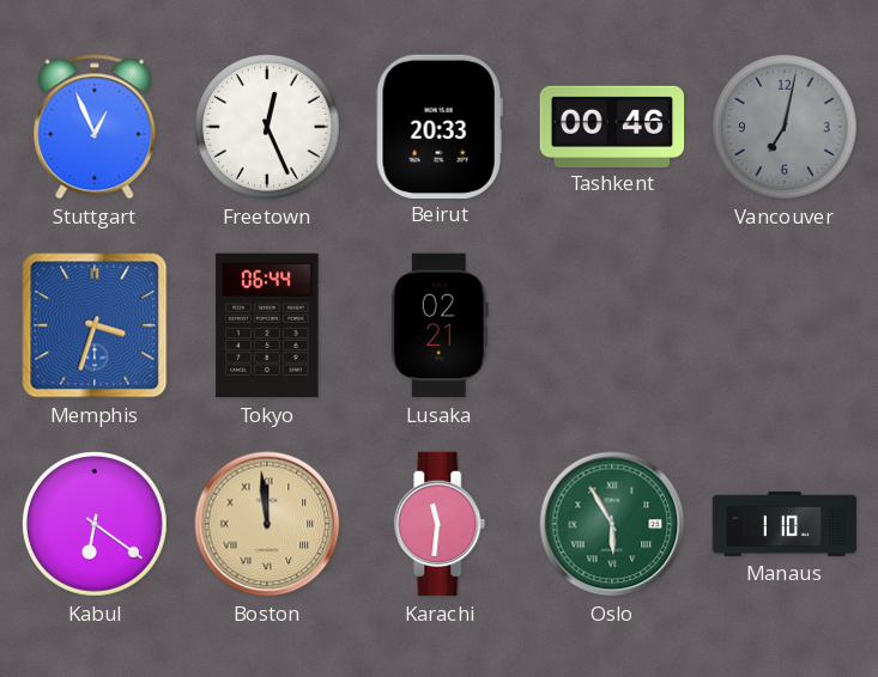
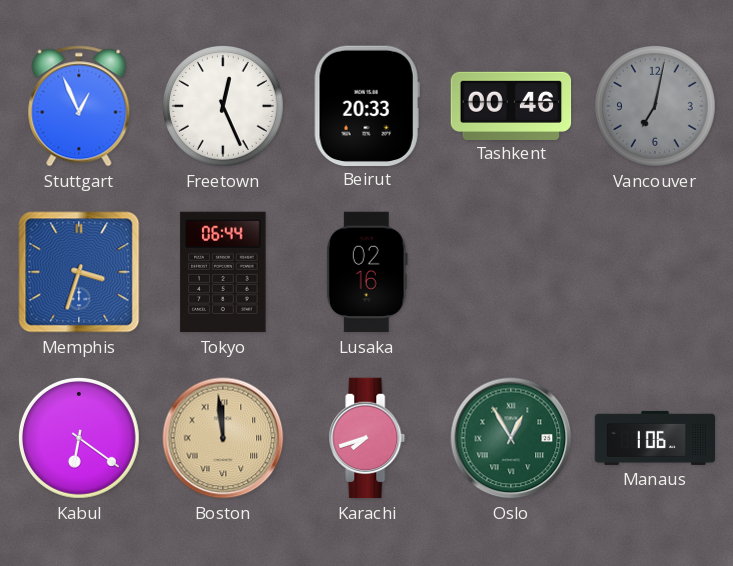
Lusaka: 02:21 -> 02:16 (367, 272)
Karachi: 11:31 -> 7:42 (367, 438)
Oslo: 5:55 -> 12:55 (511, 438)
Manaus: 1:10 -> 1:06 (655, 438)
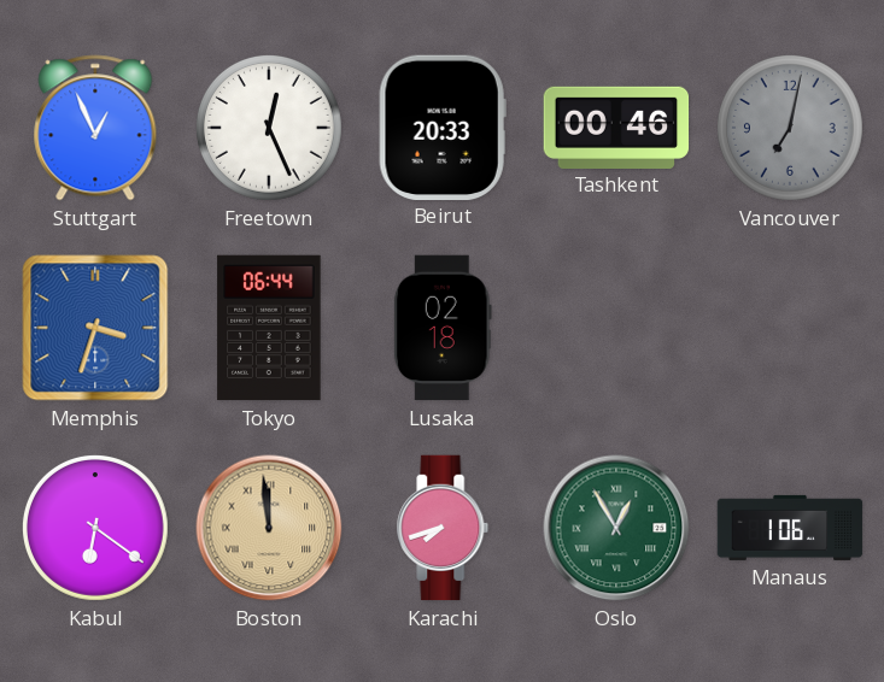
Lusaka: 02:16 -> 02:18 (443, 328)
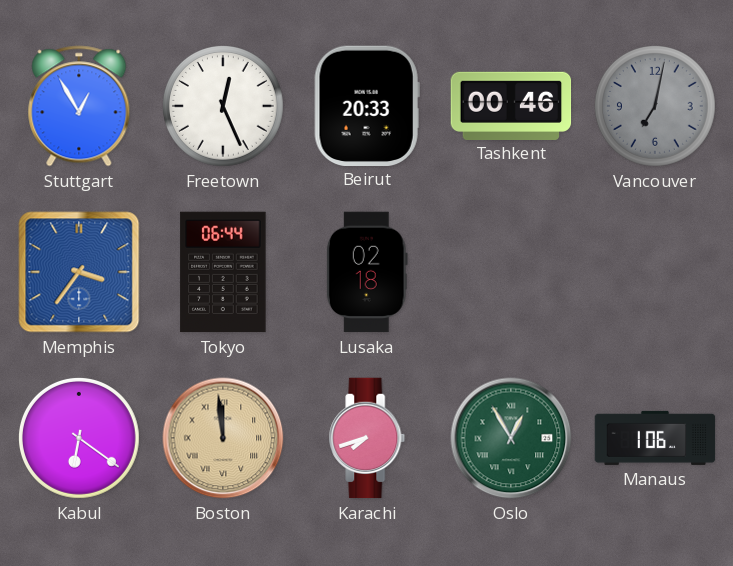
Stuttgart: 12:56 -> 12:55 (79, 106)
Memphis: 3:33 -> 3:36 (79, 272)
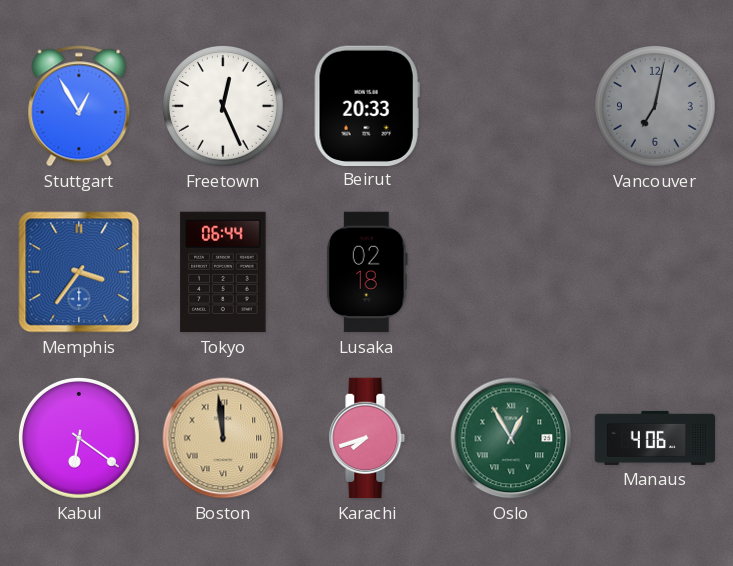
Tashkent: 00:46 -> none (511, 105)
Manaus: 1:06 -> 4:06 (655, 438)
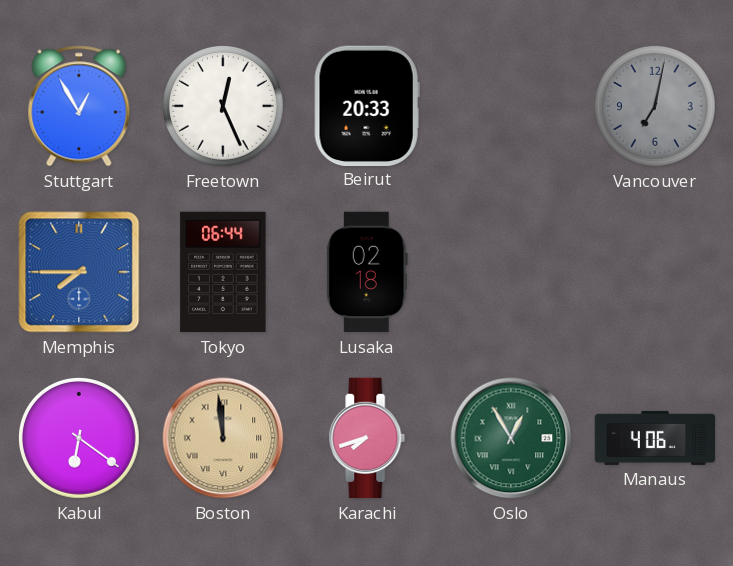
Memphis: 3:36 -> 7:45 (79, 272)
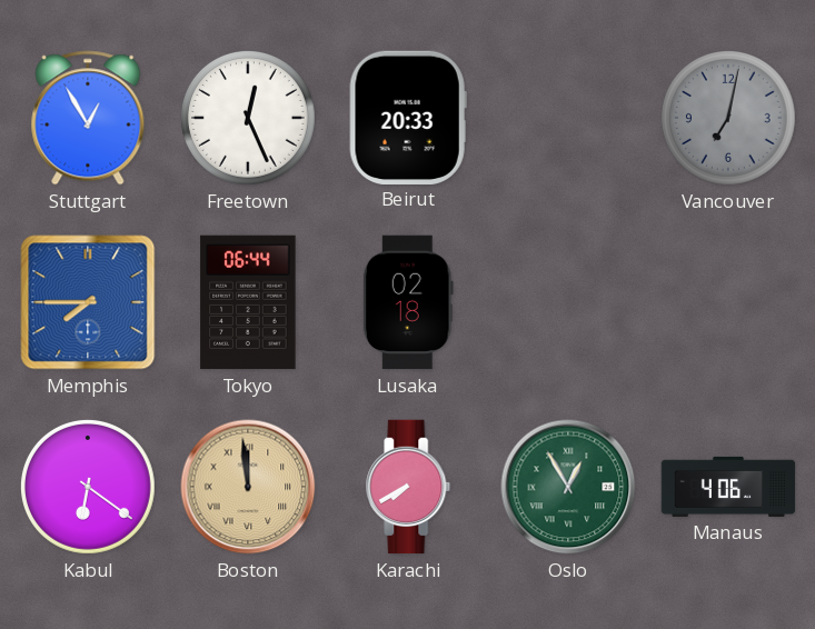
Karachi: 7:42 -> 7:40 (408, 487)
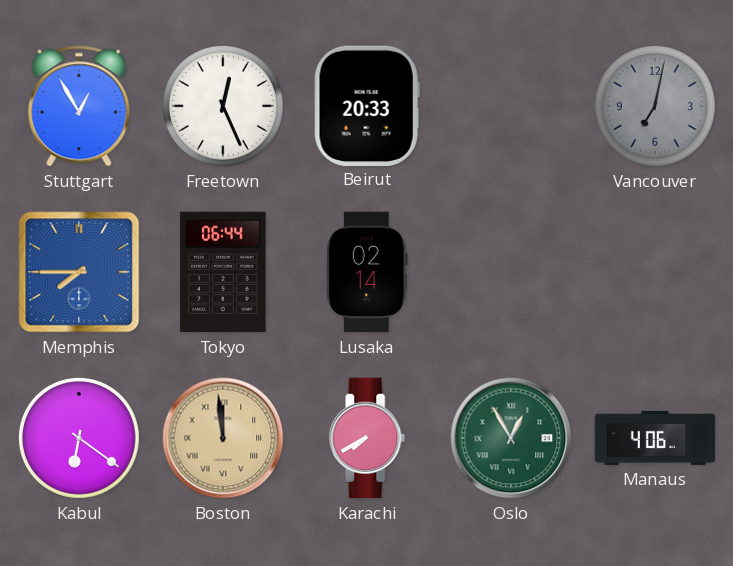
Lusaka: 02:18 -> 02:14 (367, 272)
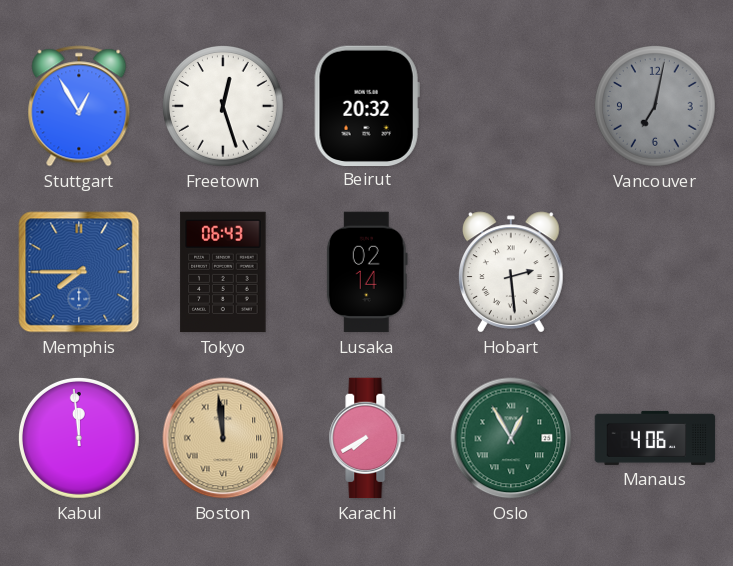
Freetown: 12:26 -> 12:27 (223, 106)
Beirut: 20:33 -> 20:32 (367, 105)
Tokyo: 06:44 -> 06:43 (223, 272)
Hobart: none -> 2:29 (512, 272)
Kabul: 6:21 -> 11:59 (79, 438)
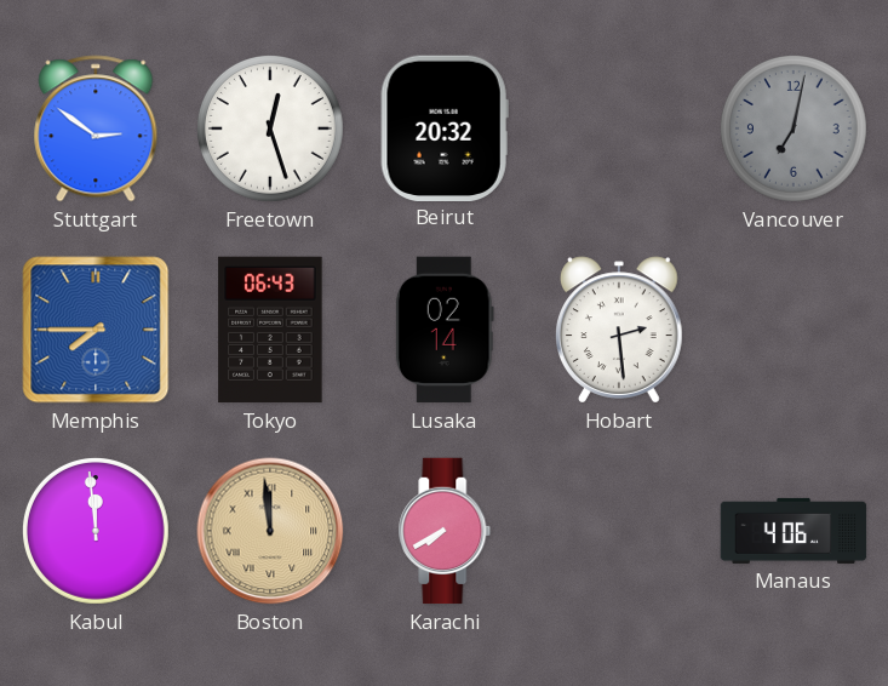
Stuttgart: 12:55 -> 2:51 (96, 128)
Oslo: 12:55 -> none (511, 438)
